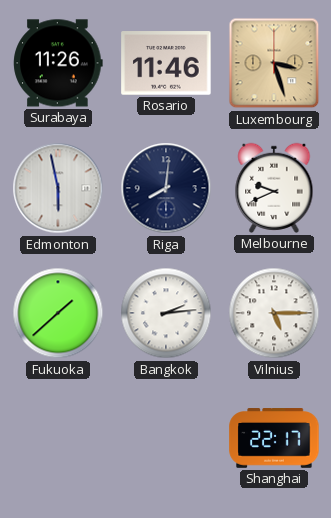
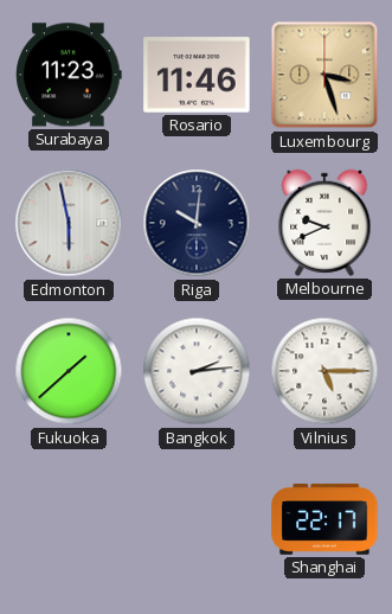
Surabaya: 11:26 -> 11:23 (69, 75)
Riga: 8:01 -> 10:01 (197, 223)
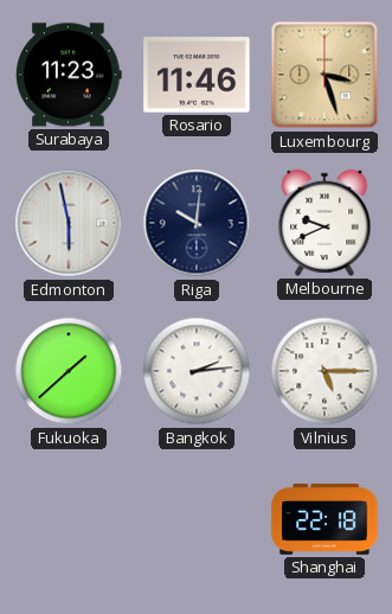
Shanghai: 22:17 -> 22:18 (324, 519)
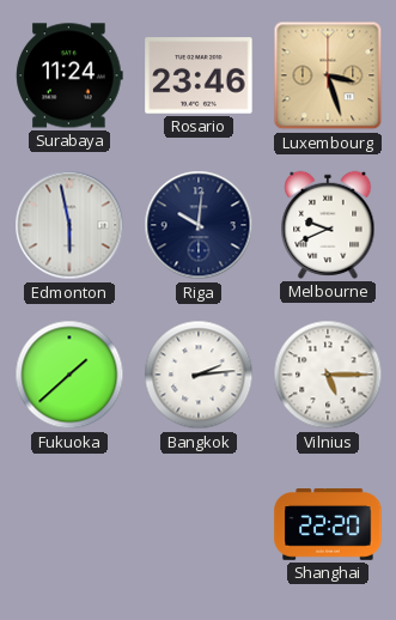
Surabaya: 11:23 -> 11:24 (69, 75)
Rosario: 11:46 -> 23:46 (199, 75)
Shanghai: 22:18 -> 22:20 (328, 524)
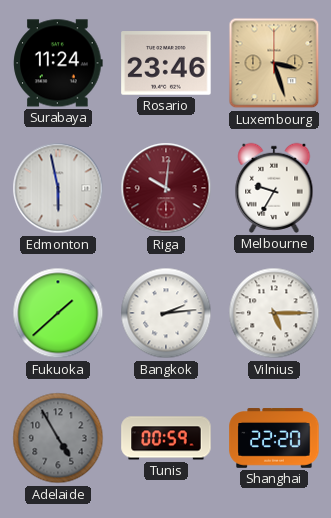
Riga dial: navy -> burgundy (166, 188)
Melbourne: 9:41 -> 9:35 (274, 188)
Adelaide: none -> 4:55 (58, 438)
Tunis: none -> 00:59 (166, 438)
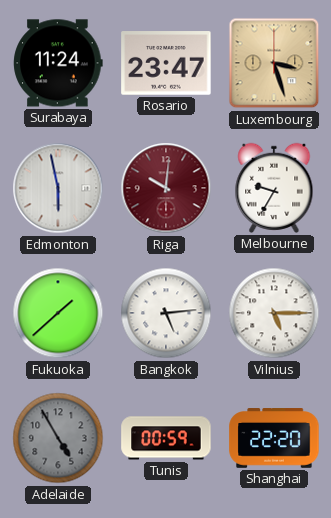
Rosario: 23:46 -> 23:47 (166, 63)
Bangkok: 2:14 -> 5:14 (166, 313)
